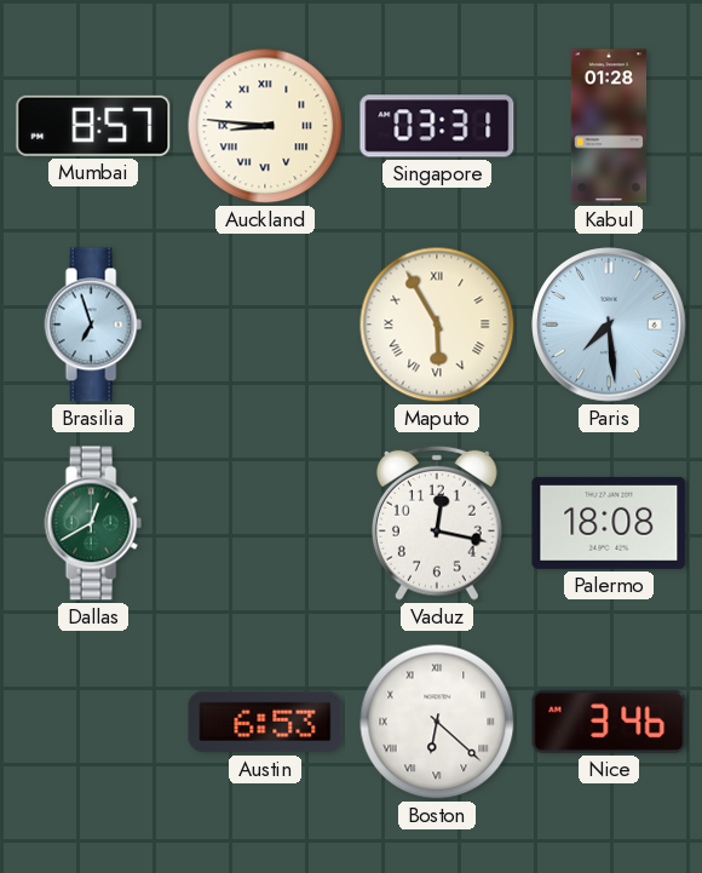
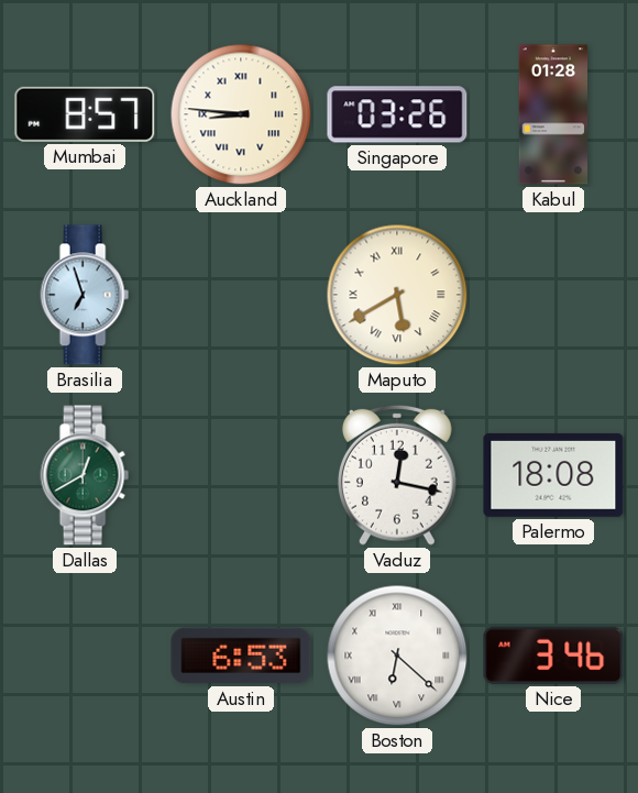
Singapore: 03:31 -> 03:26 (397, 114)
Maputo: 5:55 -> 5:40 (397, 295)
Paris: 7:29 -> none (609, 324)
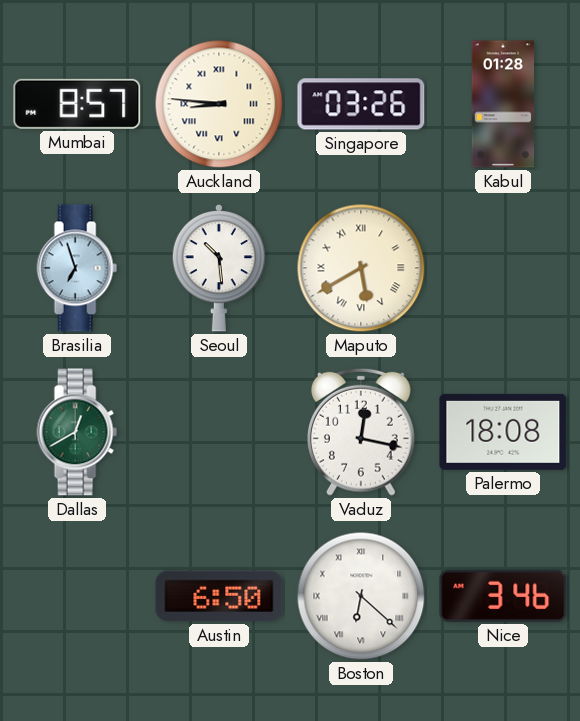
Seoul: none -> 10:29 (218, 268)
Austin: 6:53 -> 6:50 (219, 596)
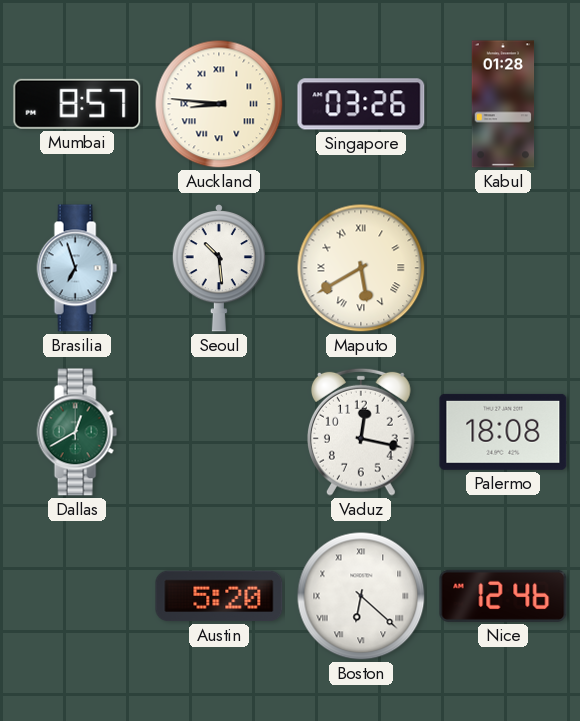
Austin: 6:50 -> 5:20 (219, 596)
Nice: 3:46 -> 12:46 (503, 596)
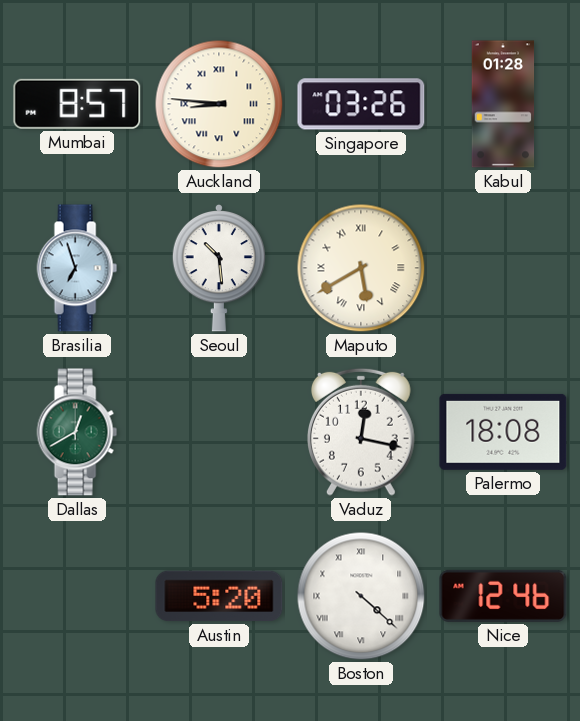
Boston: 6:22 -> 4:22 (361, 596)
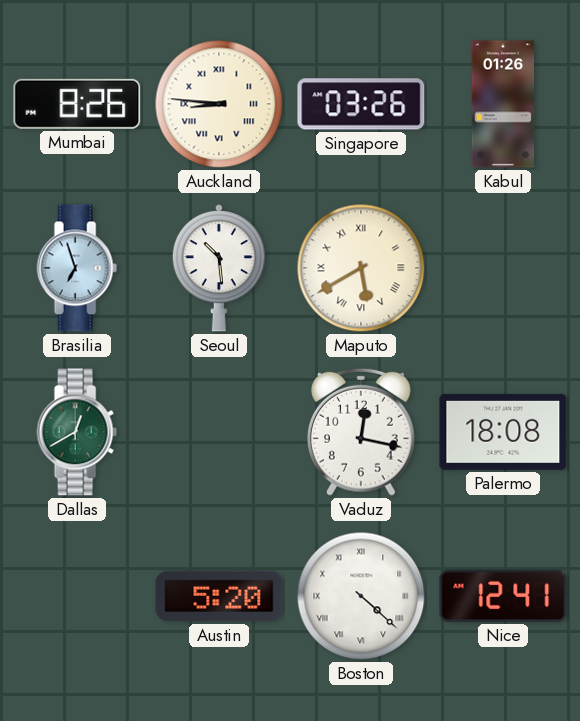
Mumbai: 8:57 -> 8:26 (77, 104)
Kabul: 01:28 -> 01:26 (503, 104)
Nice: 12:46 -> 12:41 (503, 596)
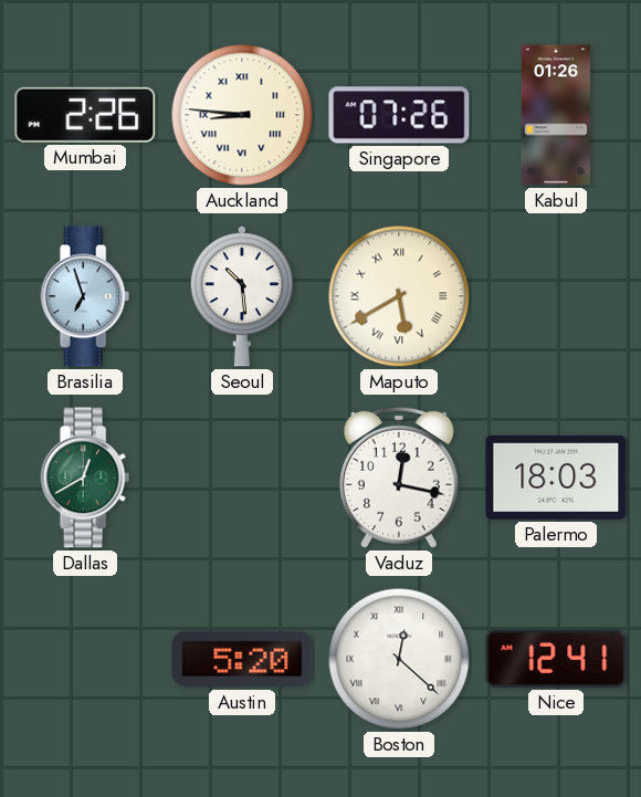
Mumbai: 8:26 -> 2:26 (85, 115)
Singapore: 03:26 -> 07:26 (399, 115)
Palermo: 18:08 -> 18:03 (556, 478)
Boston: 4:22 -> 12:22 (399, 659)
